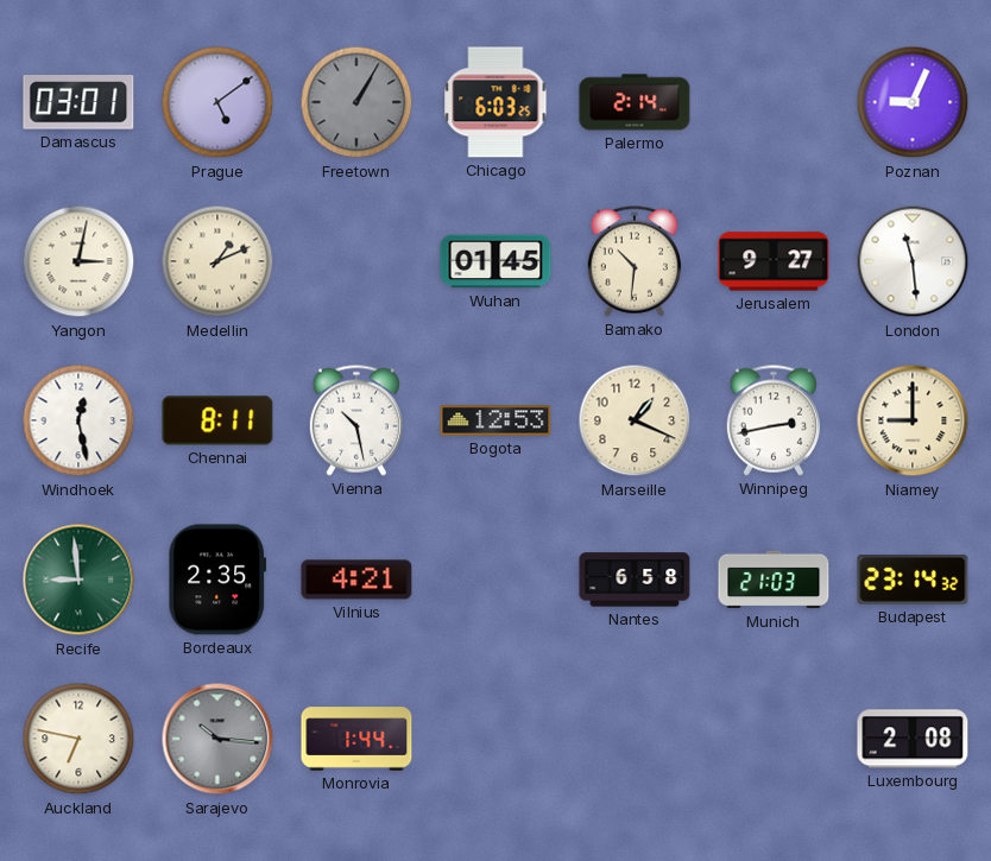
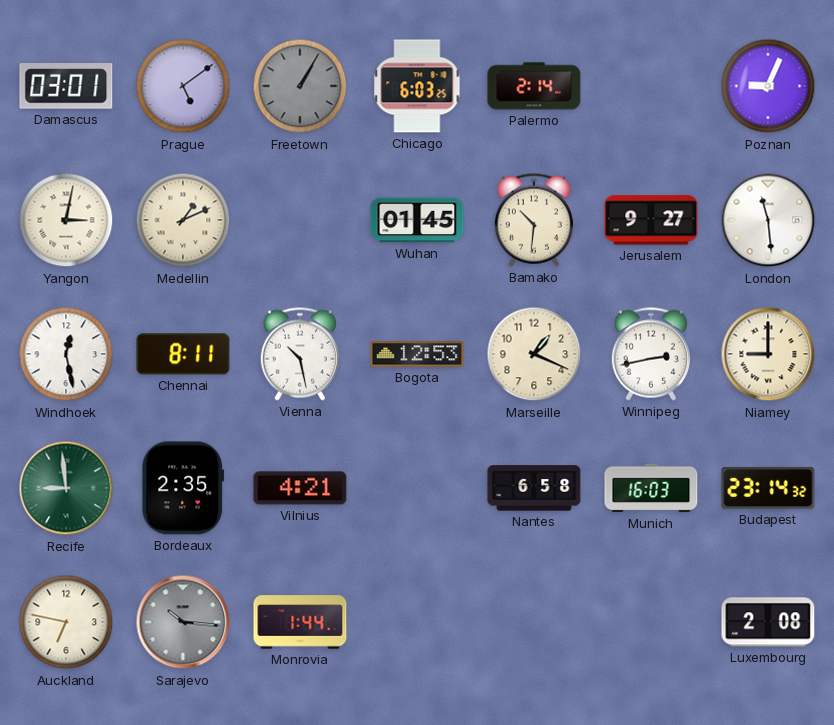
Munich: 21:03 -> 16:03 (651, 488)
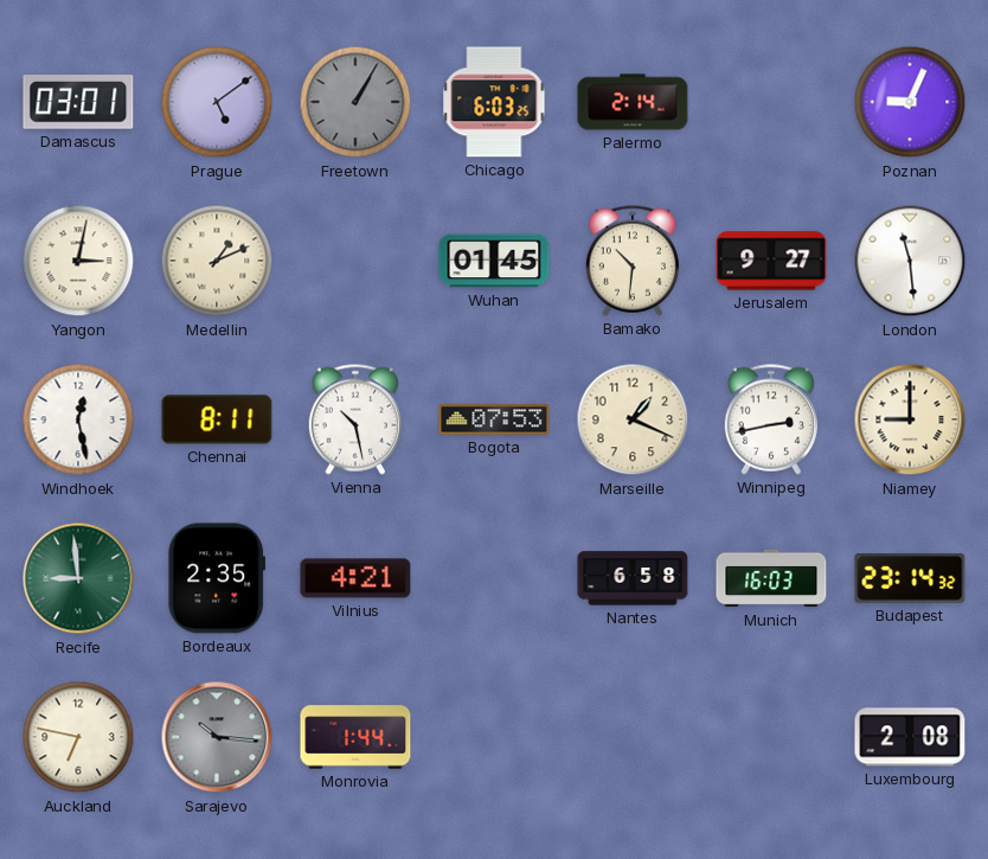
Bogota: 12:53 -> 07:53 (494, 419)
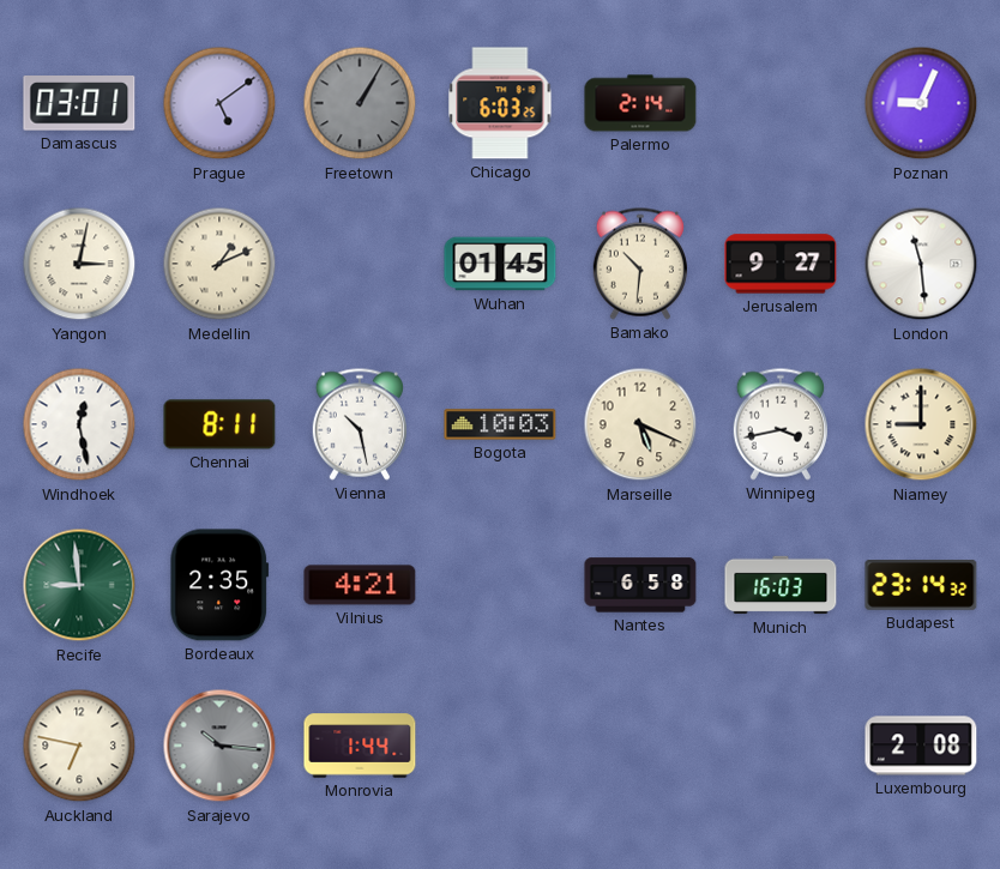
Bogota: 07:53 -> 10:03 (500, 424)
Marseille: 1:19 -> 5:19 (640, 424)
Winnipeg: 2:43 -> 3:43 (781, 424)
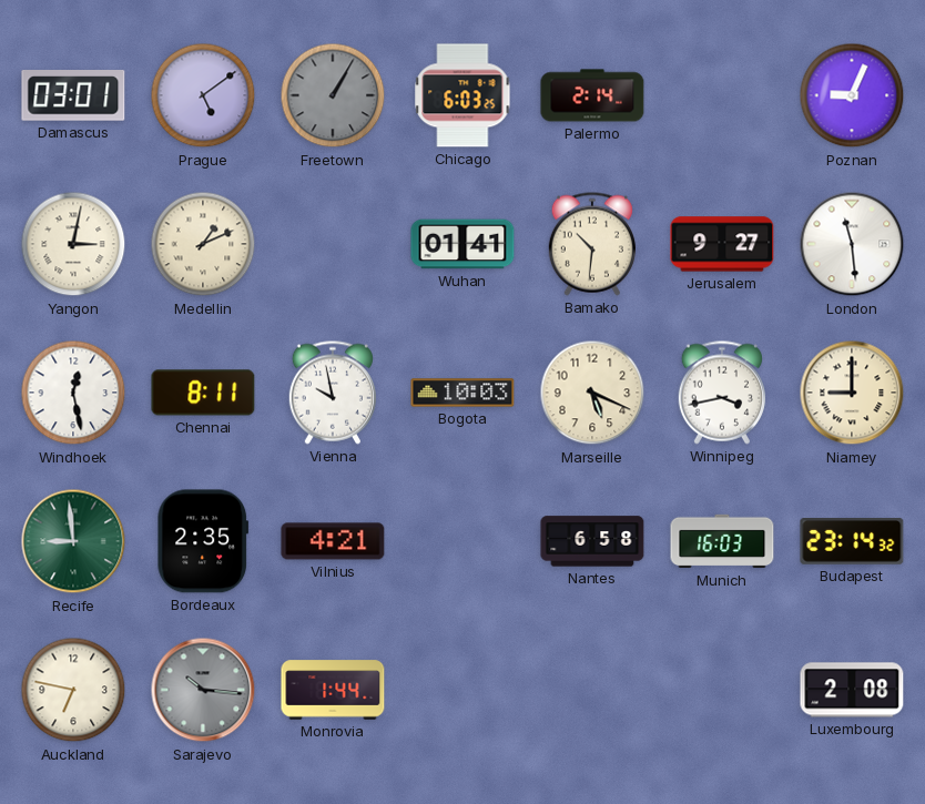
Wuhan: 01:45 -> 01:41 (462, 244)
Vienna: 10:28 -> 9:58 (333, 393)
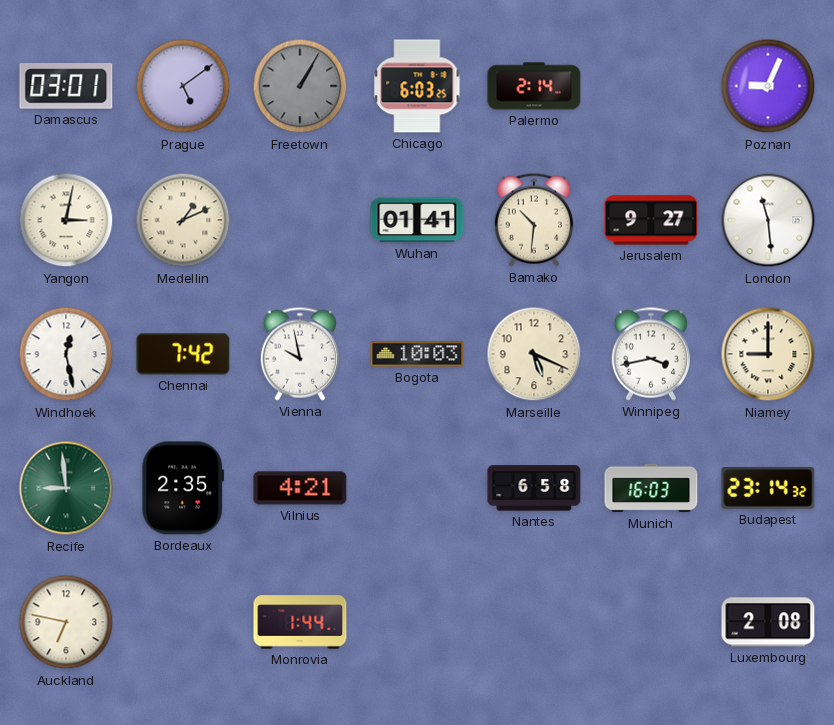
Chennai: 8:11 -> 7:42 (183, 354)
Sarajevo: 10:16 -> none (203, 690)
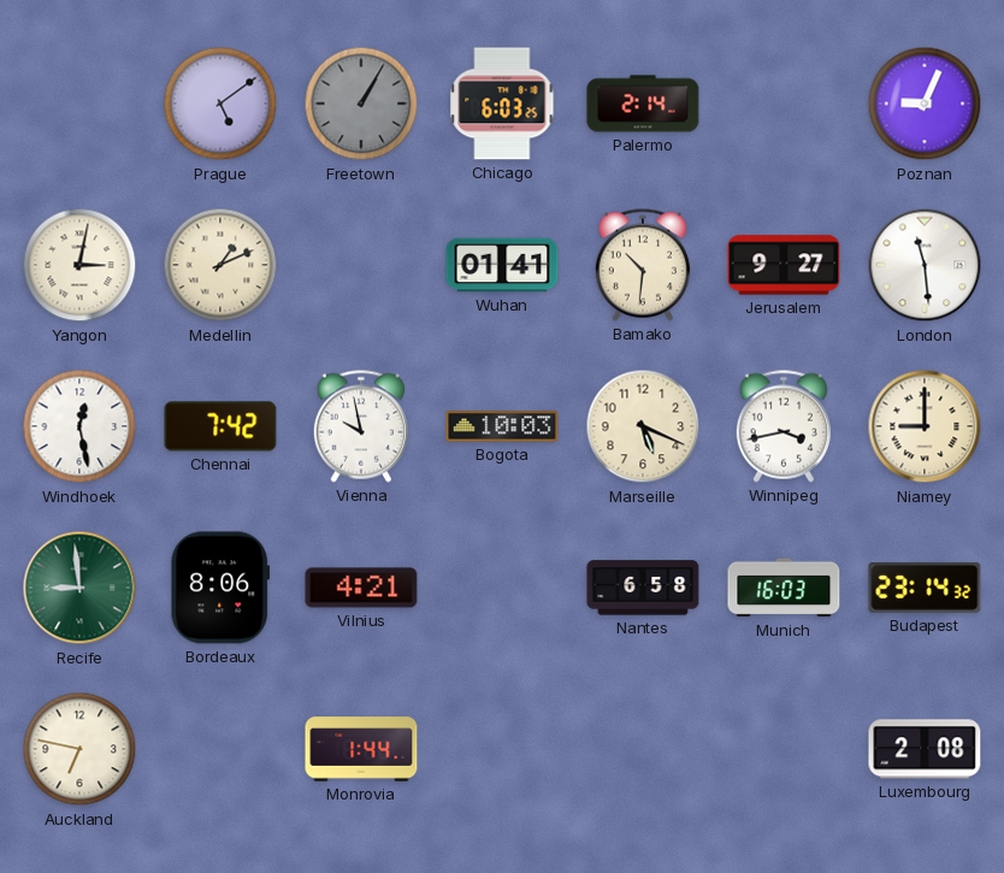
Damascus: 03:01 -> none (66, 86)
Bordeaux: 2:35 -> 8:06 (220, 588)
